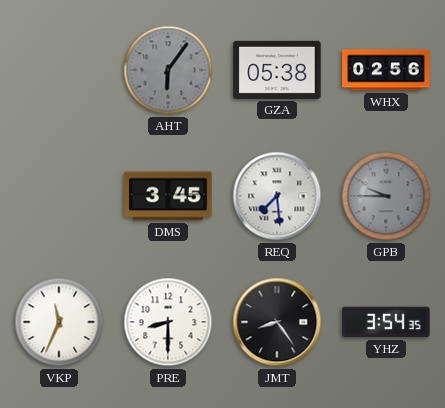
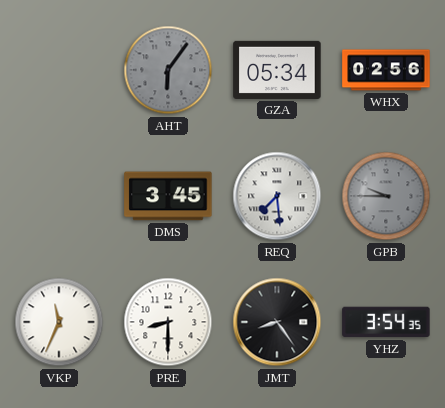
GZA: 05:38 -> 05:34 (277, 70)
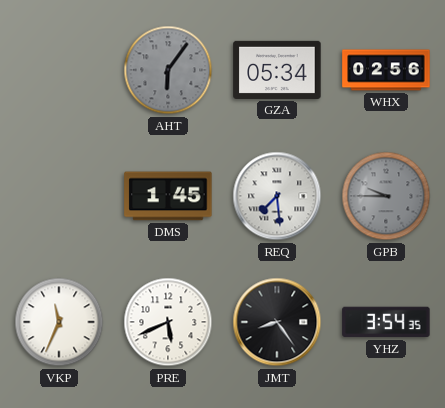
DMS: 3:45 -> 1:45 (168, 196)
PRE: 8:30 -> 5:41 (168, 322)
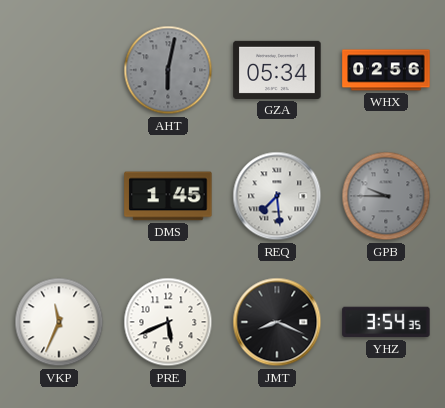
AHT: 6:06 -> 6:02 (168, 70)
JMT: 8:24 -> 8:19 (277, 322)
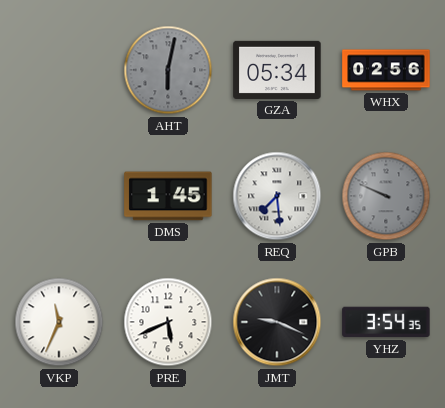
GPB: 9:45 -> 9:49 (386, 196)
JMT: 8:19 -> 9:19 (277, 322)
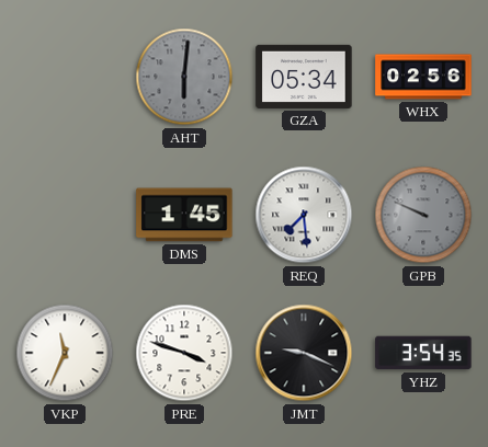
AHT: 6:02 -> 6:01 (184, 77)
PRE: 5:41 -> 3:48 (184, 353)
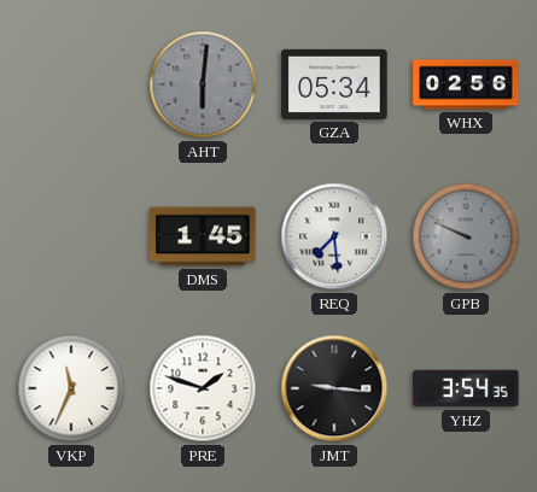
PRE: 3:48 -> 1:48 (203, 388)
JMT: 9:19 -> 9:16 (334, 388)
